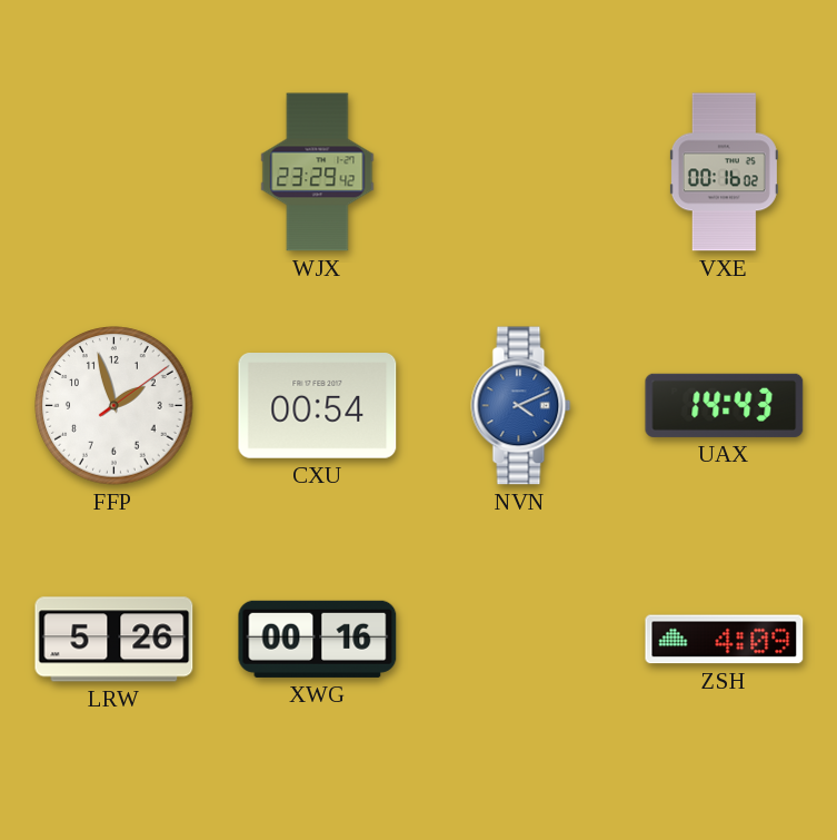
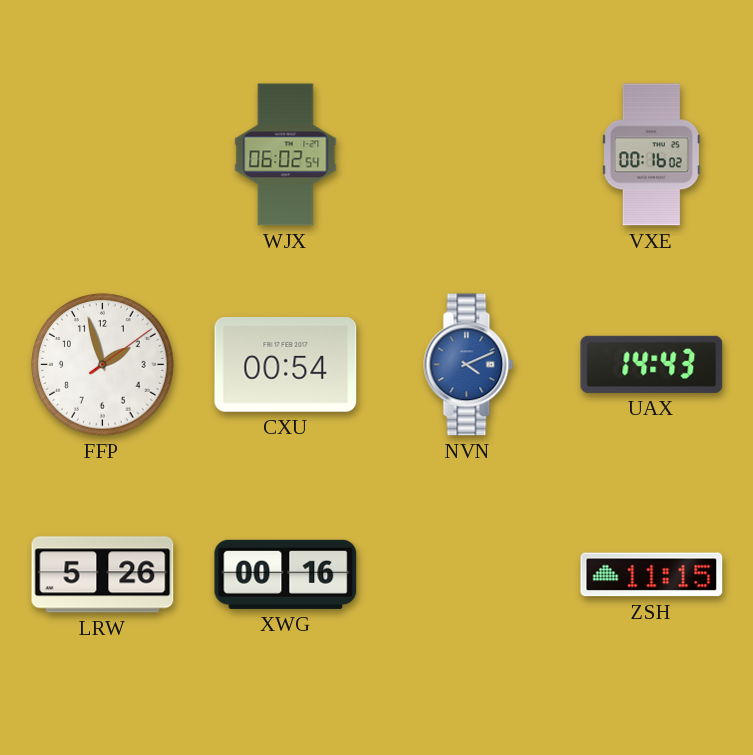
WJX: 23:29 -> 06:02 (286, 155)
ZSH: 4:09 -> 11:15 (652, 575)
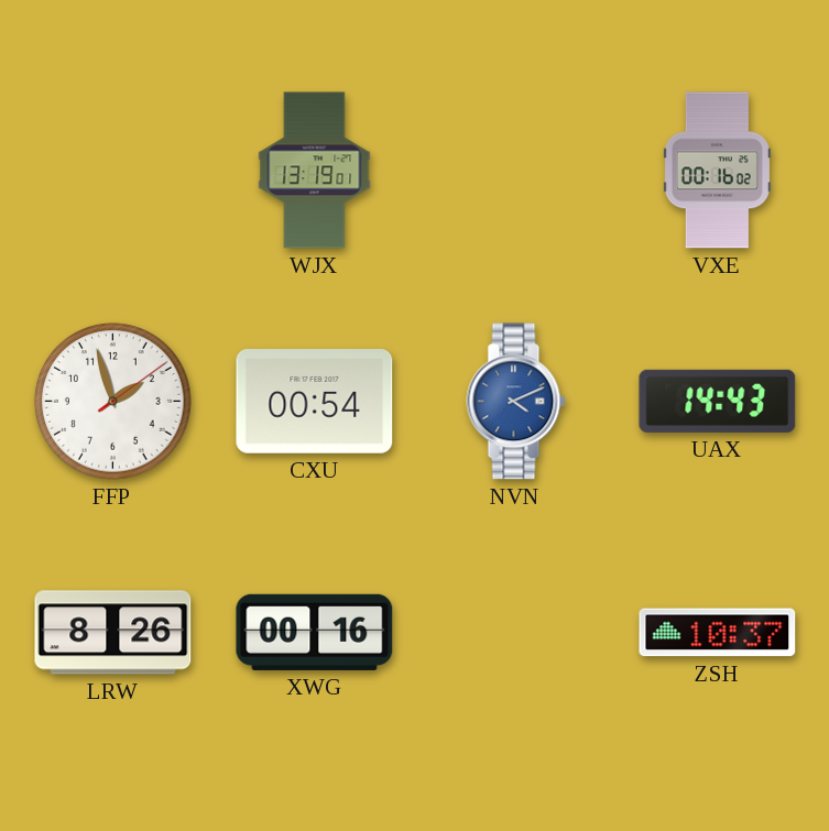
WJX: 06:02 -> 13:19 (315, 171)
LRW: 5:26 -> 8:26 (113, 633)
ZSH: 11:15 -> 10:37 (718, 633)
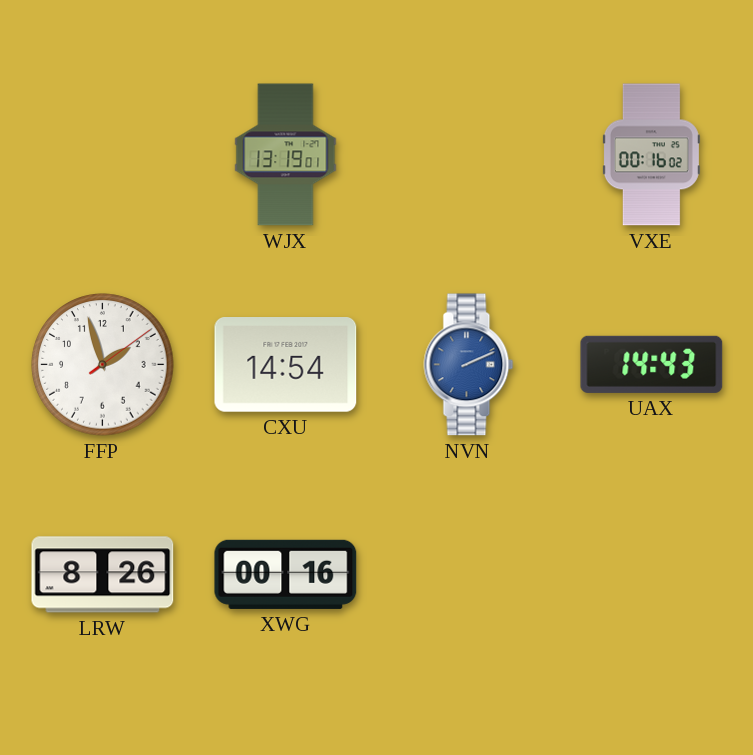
CXU: 00:54 -> 14:54 (286, 365)
NVN: 4:11 -> 2:11 (469, 365)
ZSH: 10:37 -> none (718, 633)
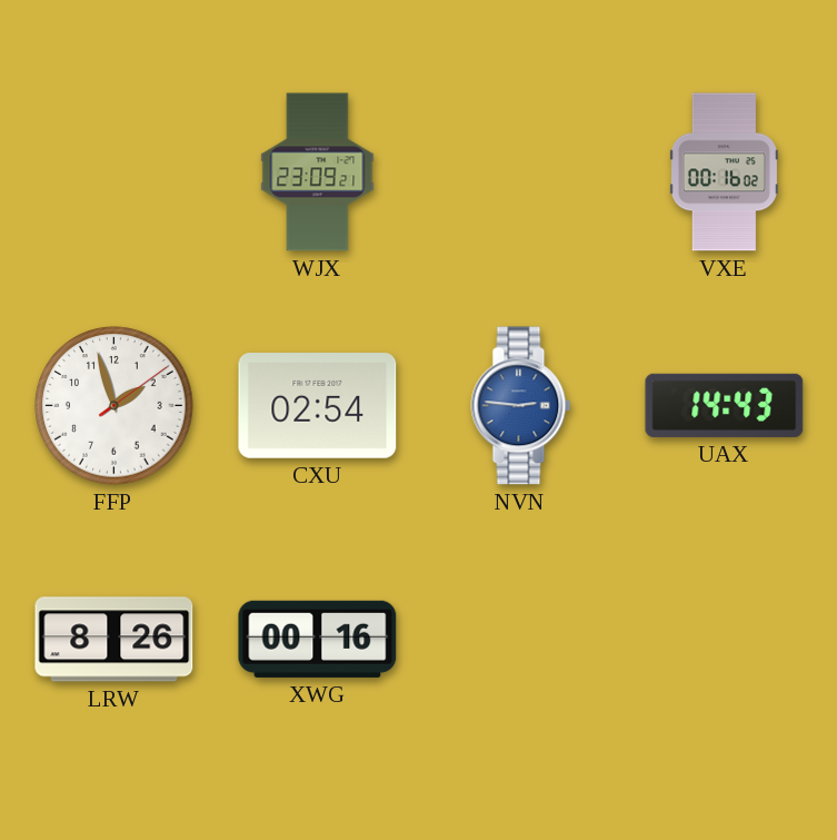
WJX: 13:19 -> 23:09 (318, 172)
CXU: 14:54 -> 02:54 (318, 406)
NVN: 2:11 -> 2:46 (521, 406)
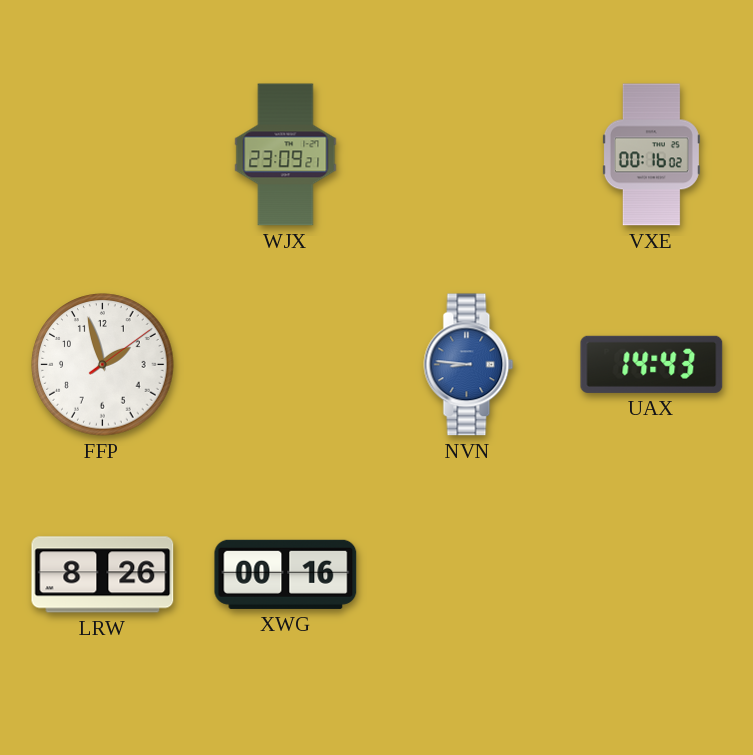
CXU: 02:54 -> none (318, 406)
NVN: 2:46 -> 8:46 (469, 365)
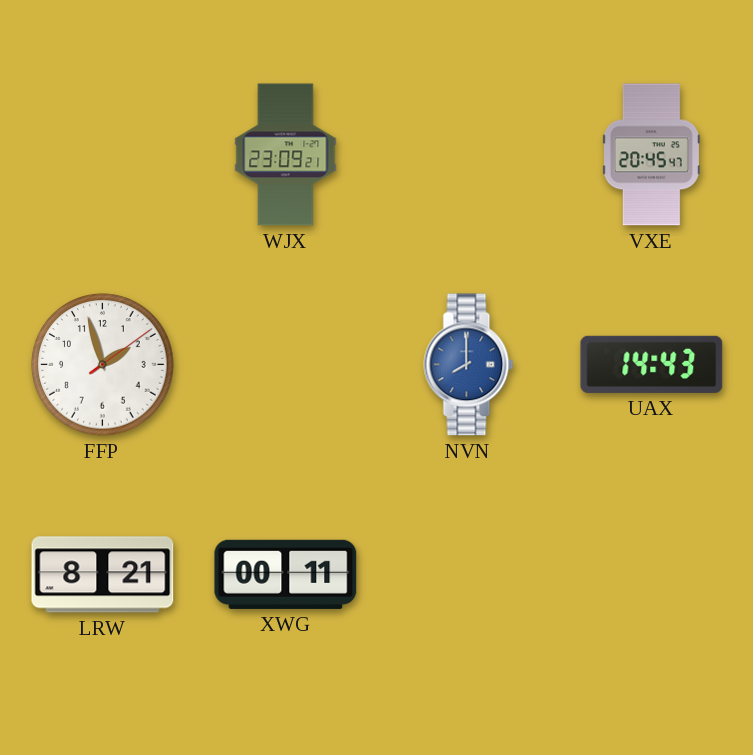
VXE: 00:16 -> 20:45 (651, 155)
NVN: 8:46 -> 8:00 (469, 365)
LRW: 8:26 -> 8:21 (103, 575)
XWG: 00:16 -> 00:11 (286, 574)
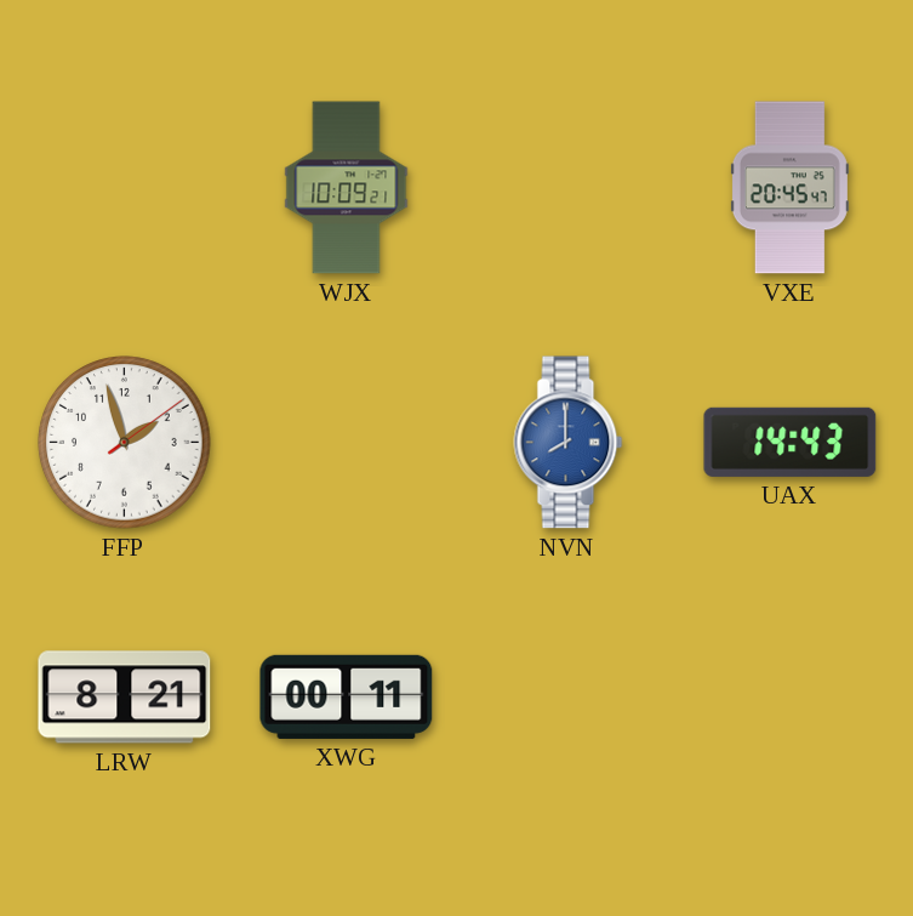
WJX: 23:09 -> 10:09 (347, 188)
